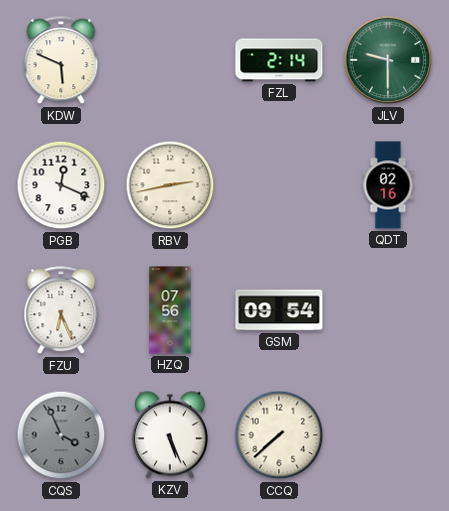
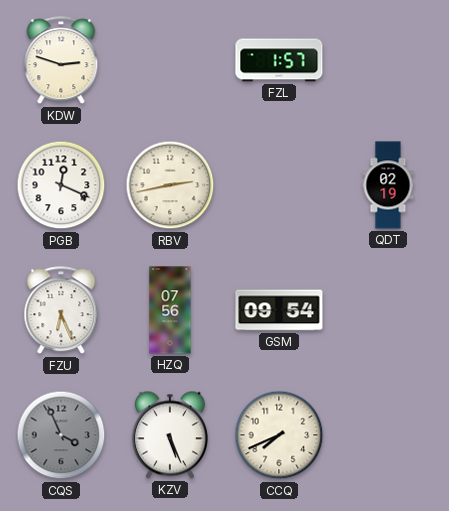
KDW: 5:49 -> 2:48 (61, 61)
FZL: 2:14 -> 1:57 (279, 60)
JLV: 9:30 -> none (388, 60)
QDT: 02:16 -> 02:19 (388, 185)
CCQ: 7:38 -> 7:41 (279, 435)
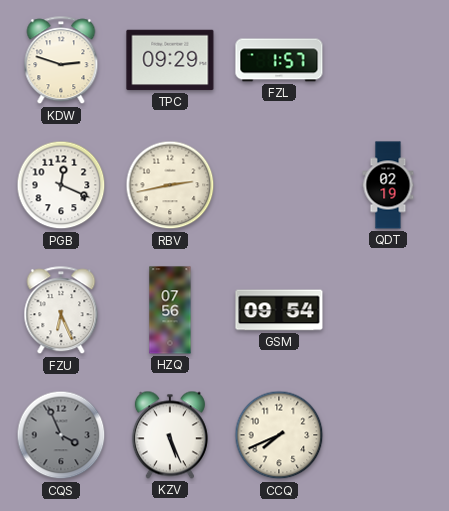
TPC: none -> 09:29 (170, 60)
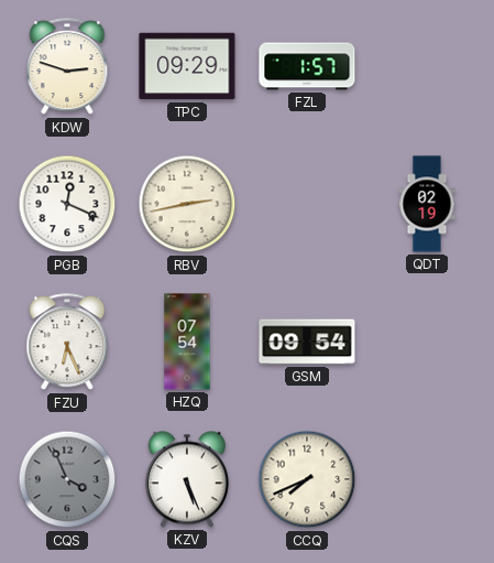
HZQ: 07:56 -> 07:54 (187, 342)
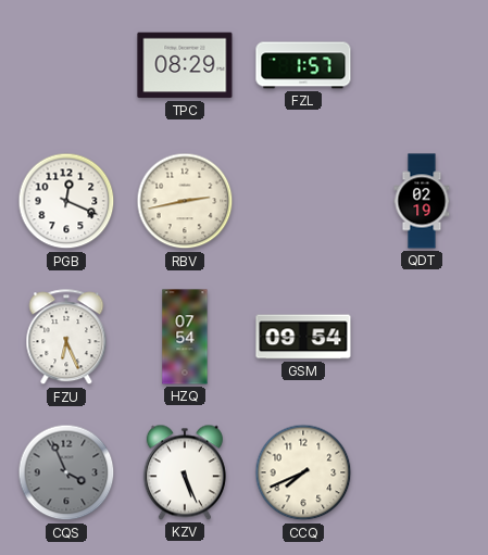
KDW: 2:48 -> none (67, 67)
TPC: 09:29 -> 08:29 (185, 65)
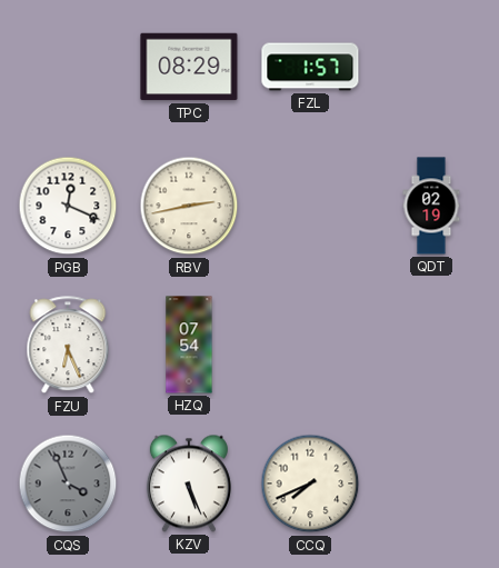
GSM: 09:54 -> none (303, 337)
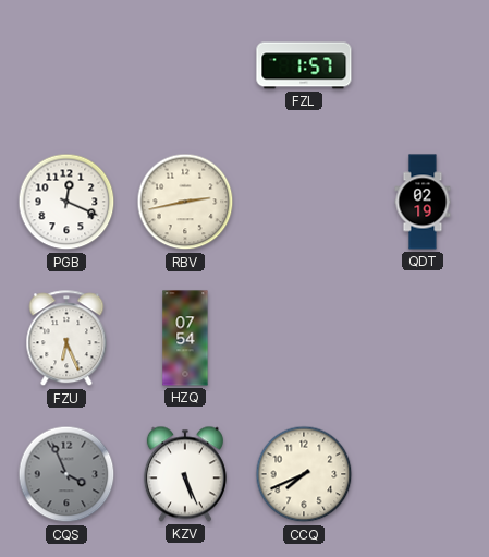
TPC: 08:29 -> none (189, 67)
